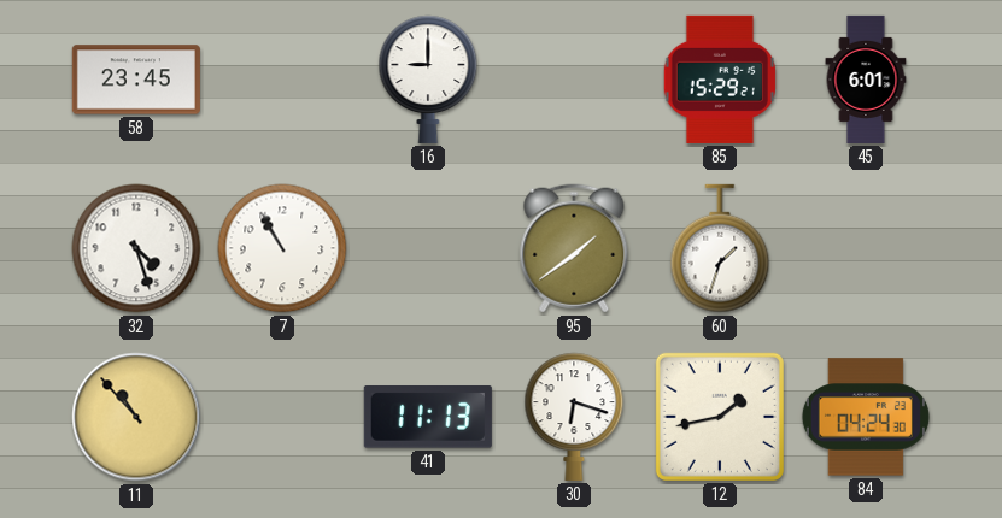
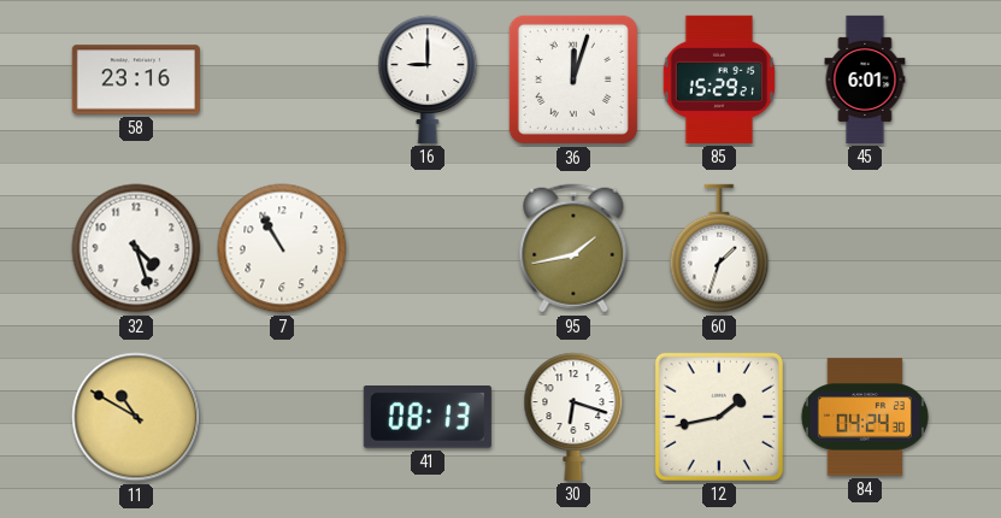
58: 23:45 -> 23:16 (136, 80)
36: none -> 12:03 (573, 80)
95: 1:39 -> 1:43 (573, 248)
11: 10:53 -> 10:50 (136, 417)
41: 11:13 -> 08:13 (428, 418)
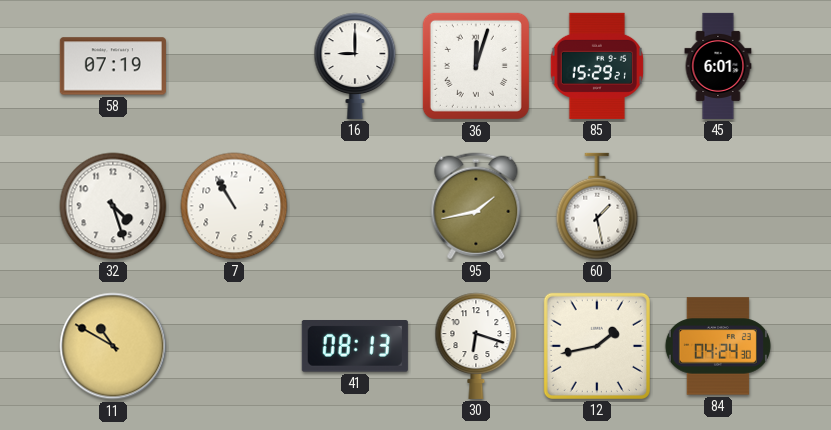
58: 23:16 -> 07:19 (113, 66)
60: 1:33 -> 1:28 (597, 206)
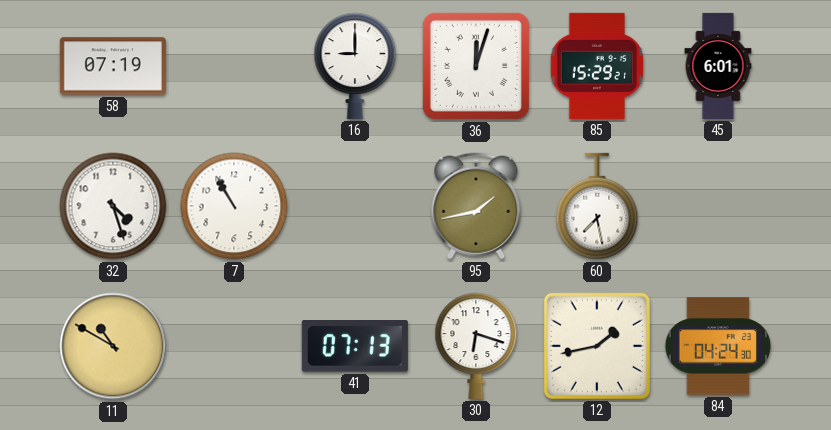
60: 1:28 -> 7:28 (597, 206)
41: 08:13 -> 07:13 (355, 347)
